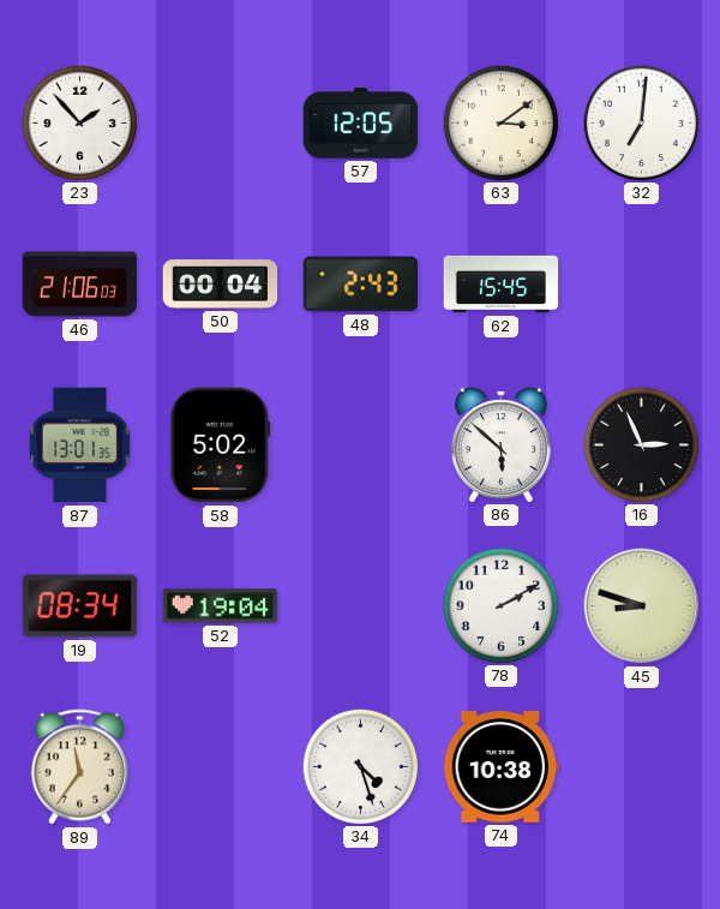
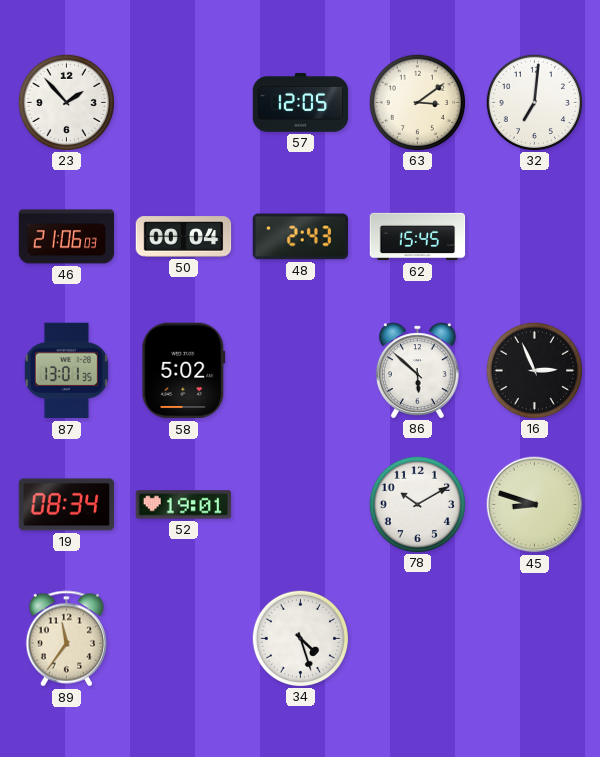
52: 19:04 -> 19:01 (184, 505)
78: 2:10 -> 10:10 (417, 504)
74: 10:38 -> none (502, 767)
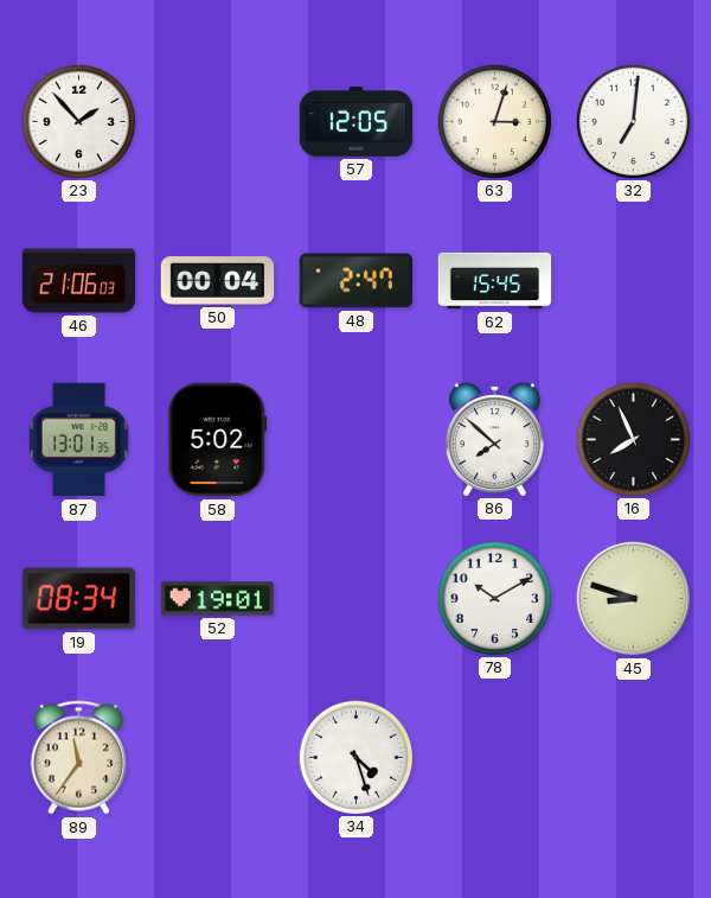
63: 3:09 -> 3:03 (494, 121)
48: 2:43 -> 2:47 (357, 281)
86: 5:52 -> 7:52 (494, 439)
16: 2:56 -> 7:56 (633, 439)
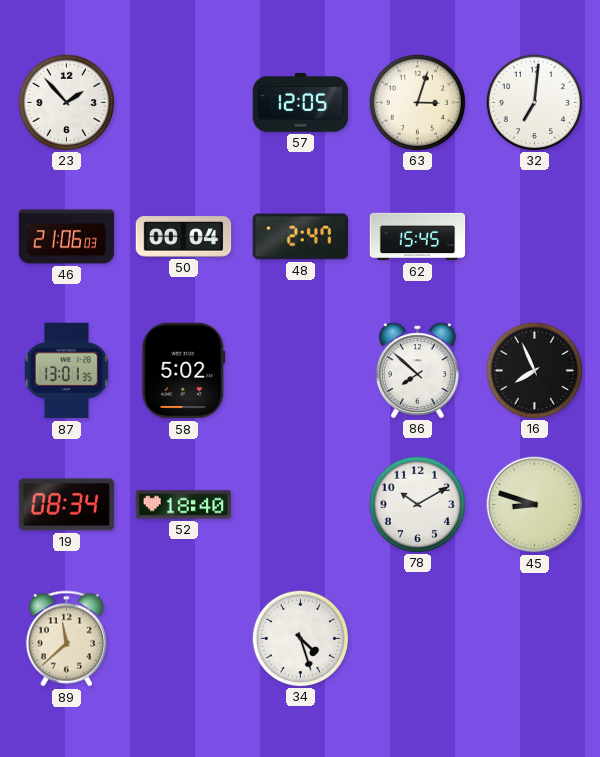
52: 19:01 -> 18:40 (184, 505)
89: 11:36 -> 11:38 (66, 639)
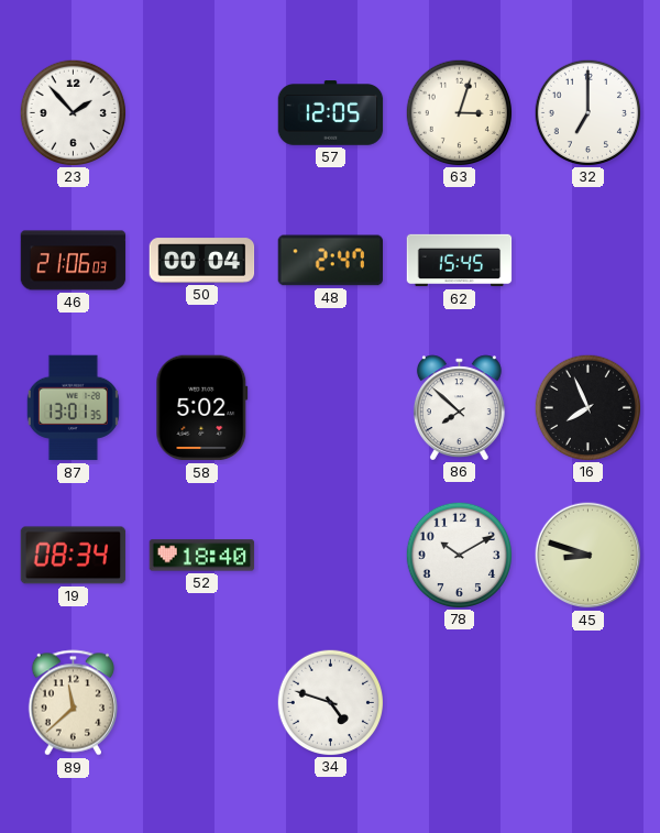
32: 7:01 -> 7:00 (587, 112)
34: 4:27 -> 4:48 (330, 702)
